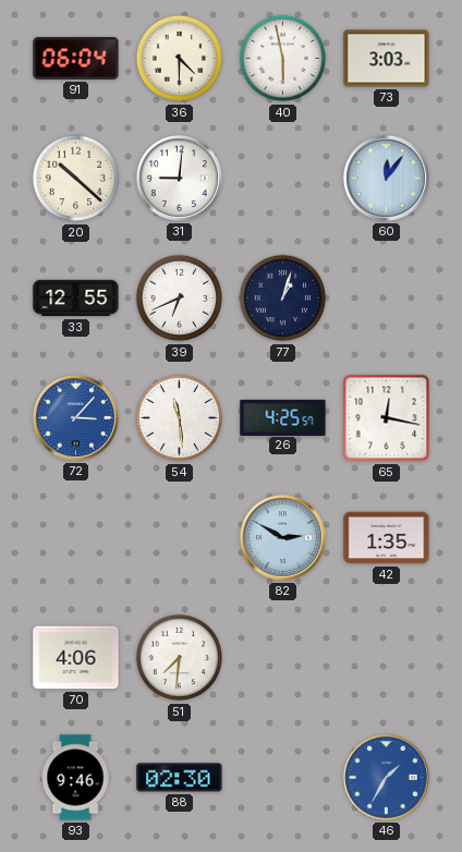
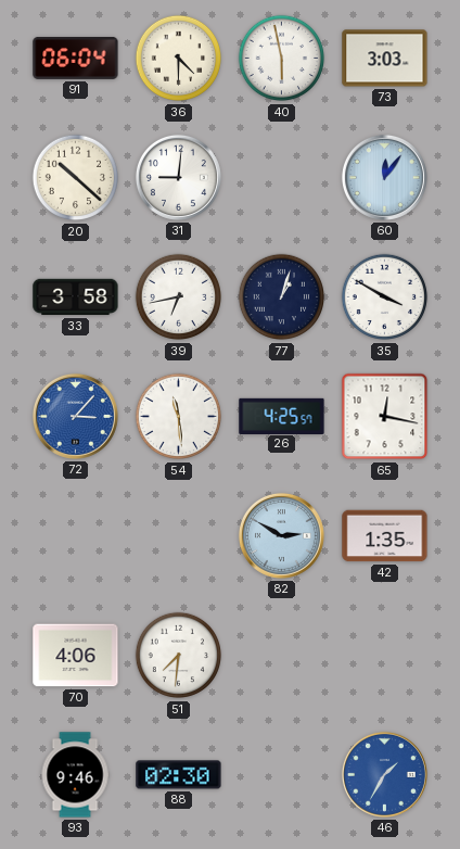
33: 12:55 -> 3:58 (76, 297)
39: 6:41 -> 6:43 (179, 297)
35: none -> 3:50 (385, 297)
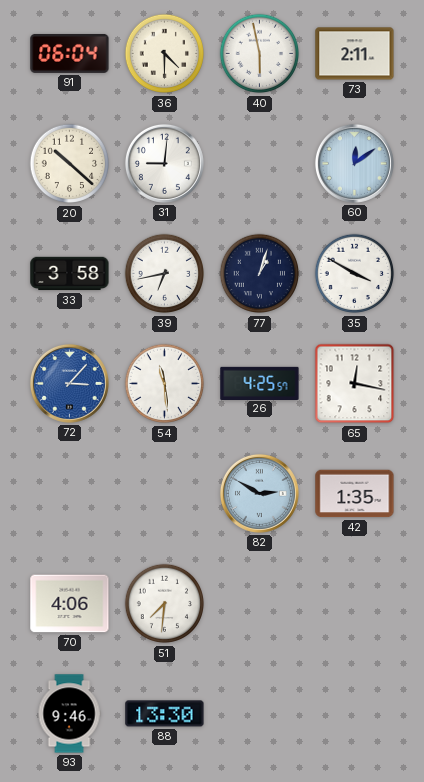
73: 3:03 -> 2:11 (355, 54)
60: 12:06 -> 12:09 (354, 163)
88: 02:30 -> 13:30 (165, 714)
46: 1:35 -> none (384, 774)
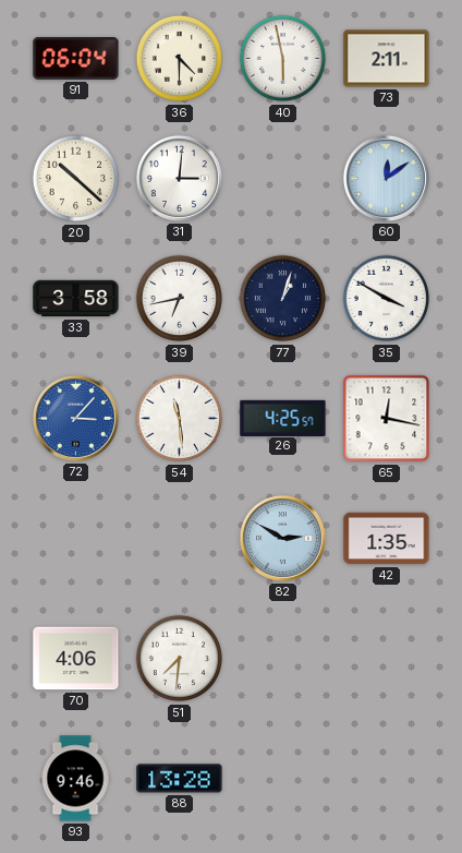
31: 9:01 -> 3:01 (179, 178)
88: 13:30 -> 13:28 (180, 779)
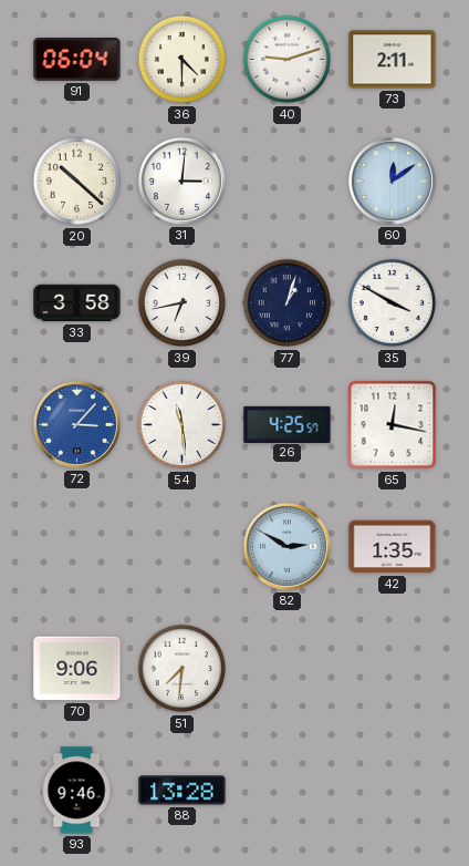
40: 5:58 -> 9:12 (288, 60)
70: 4:06 -> 9:06 (77, 669)
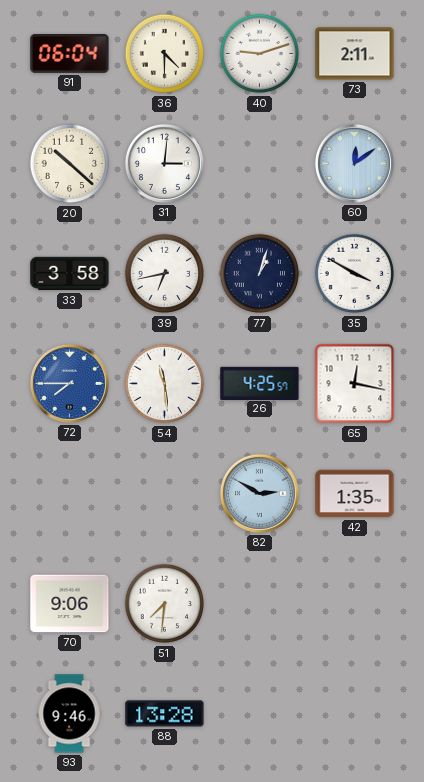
72: 3:07 -> 7:45 (69, 383)
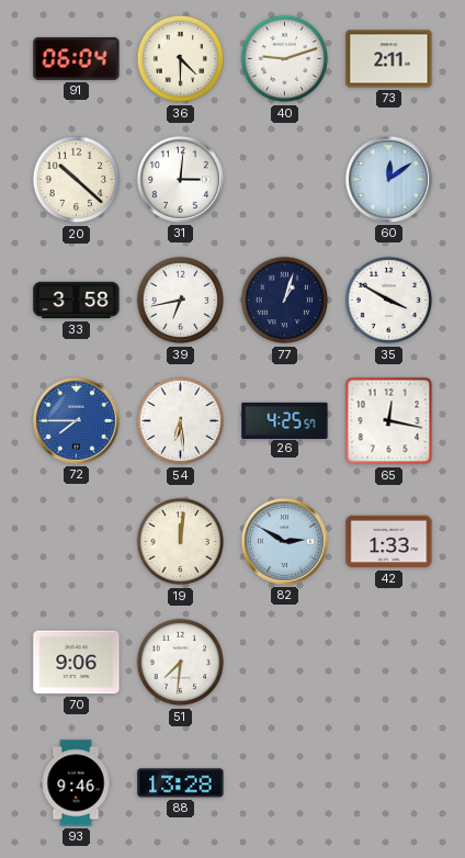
54: 11:29 -> 6:29 (181, 421)
19: none -> 12:01 (181, 542)
42: 1:35 -> 1:33 (389, 542)
